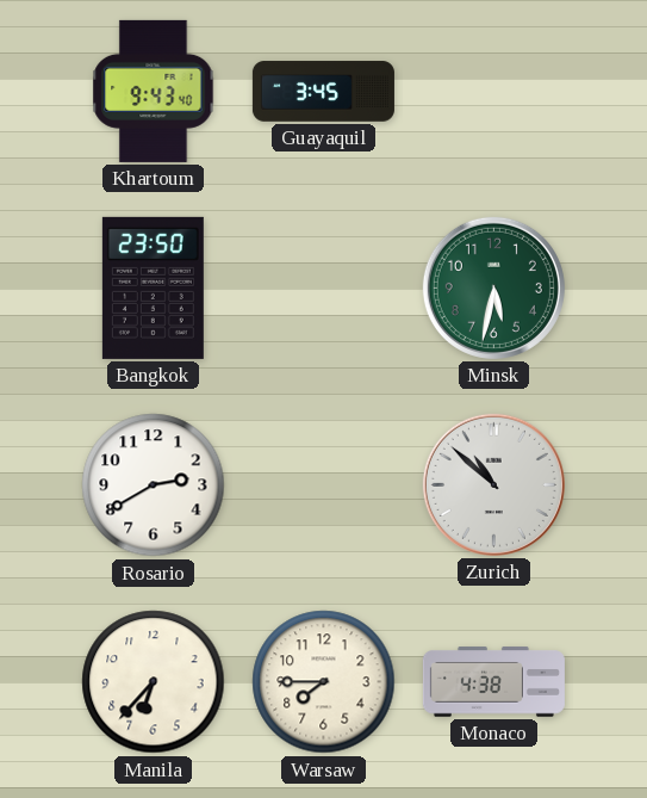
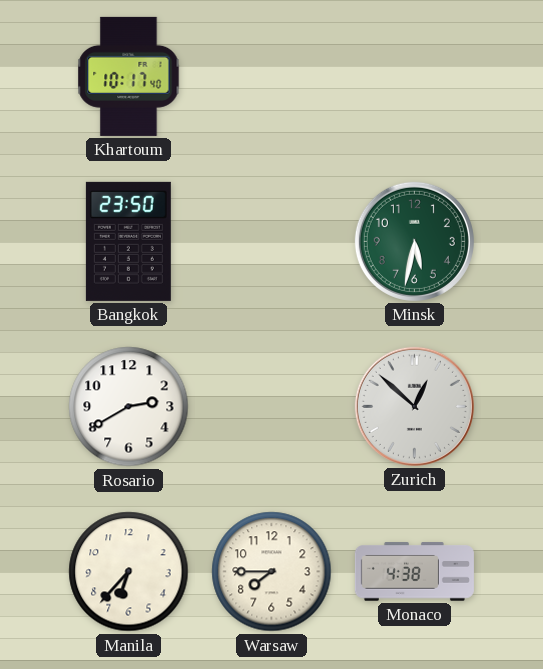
Khartoum: 9:43 -> 10:17 (129, 76)
Guayaquil: 3:45 -> none (323, 92)
Zurich: 10:52 -> 12:52 (414, 406)
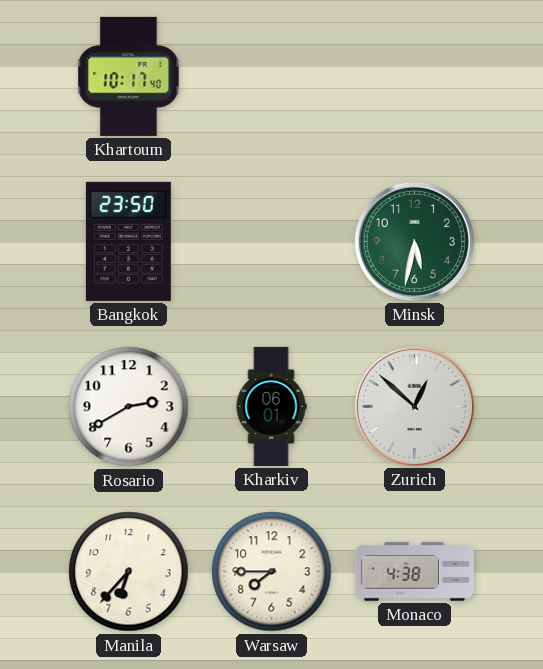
Kharkiv: none -> 06:01 (271, 406)
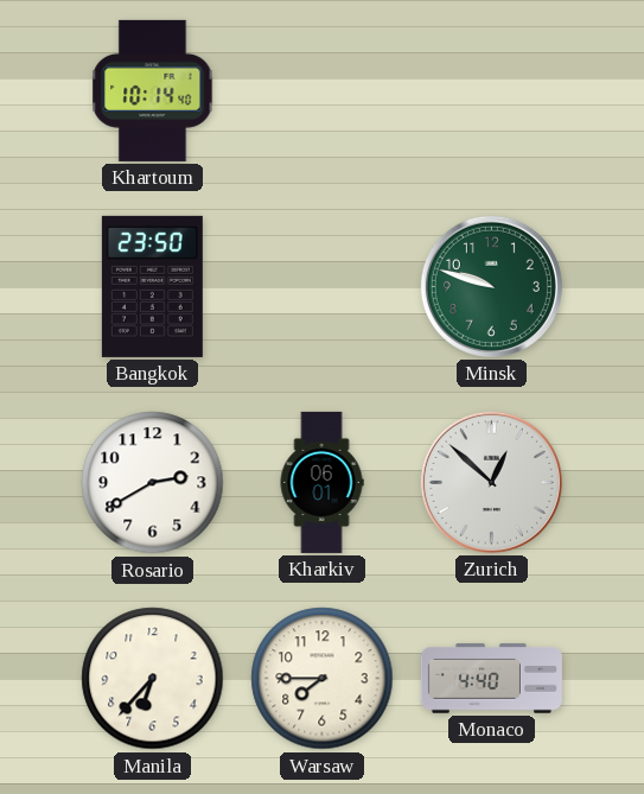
Khartoum: 10:17 -> 10:14 (153, 90)
Minsk: 5:32 -> 9:48 (491, 286)
Monaco: 4:38 -> 4:40 (491, 679)
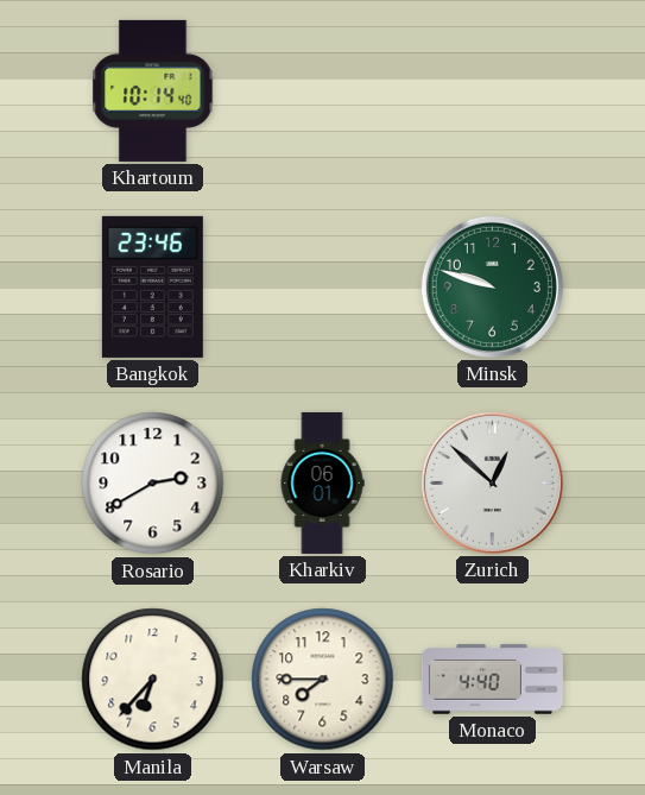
Bangkok: 23:50 -> 23:46 (152, 286)
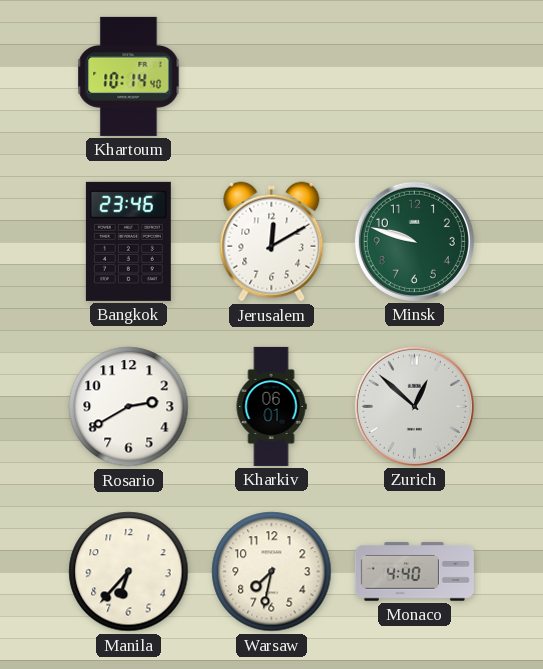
Jerusalem: none -> 12:10 (272, 242)
Warsaw: 7:45 -> 7:32 (272, 572)
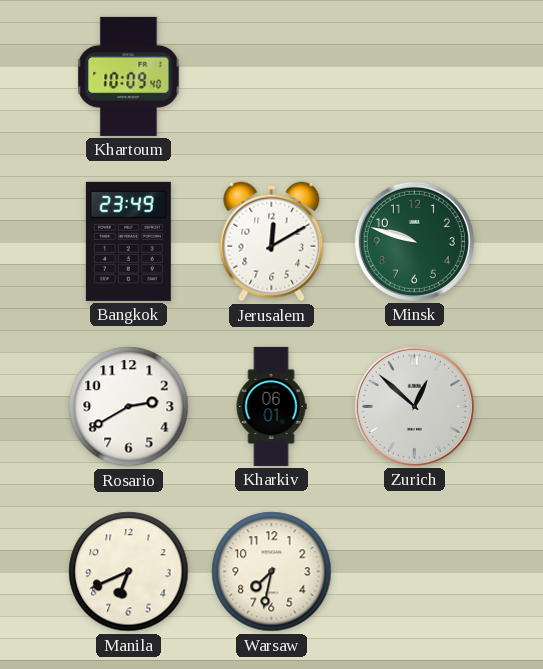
Khartoum: 10:14 -> 10:09 (129, 76)
Bangkok: 23:46 -> 23:49 (128, 241)
Manila: 6:37 -> 6:41 (129, 572)
Monaco: 4:40 -> none (414, 572)
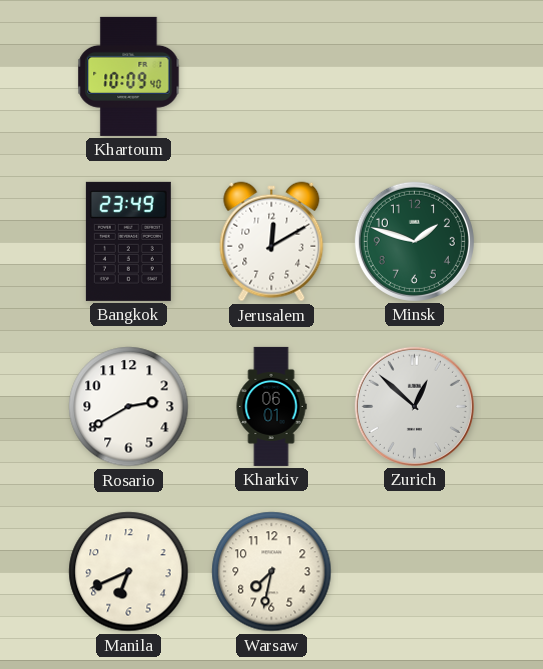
Minsk: 9:48 -> 1:48 (414, 241)
